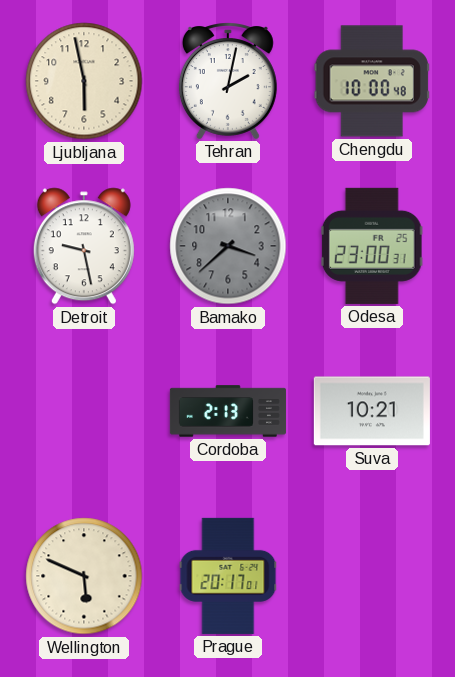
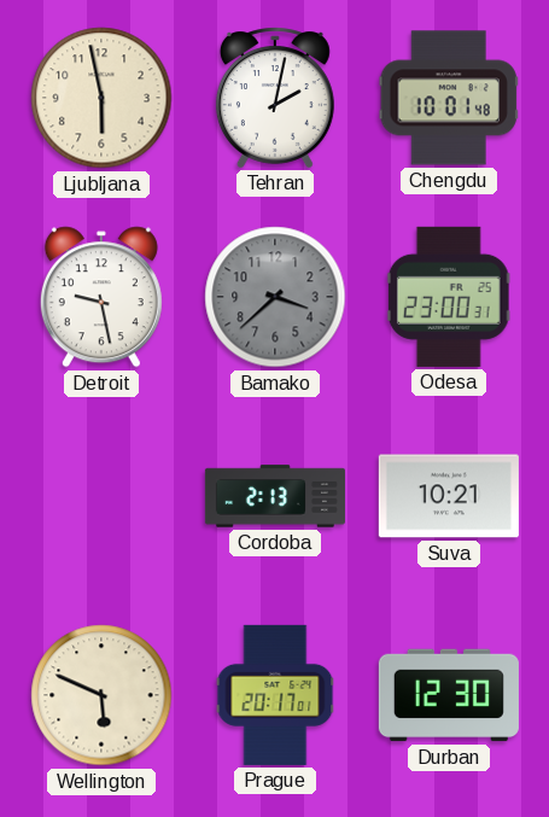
Chengdu: 10:00 -> 10:01 (449, 98)
Durban: none -> 12:30 (449, 695)
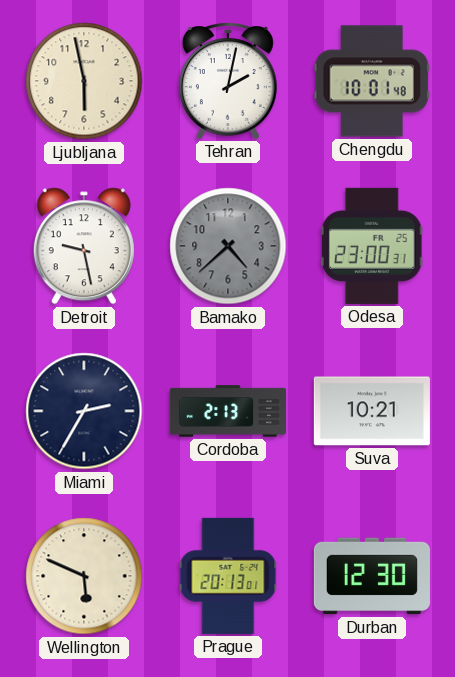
Bamako: 3:38 -> 4:38 (228, 246)
Miami: none -> 2:35 (84, 411)
Prague: 20:17 -> 20:13 (228, 576)
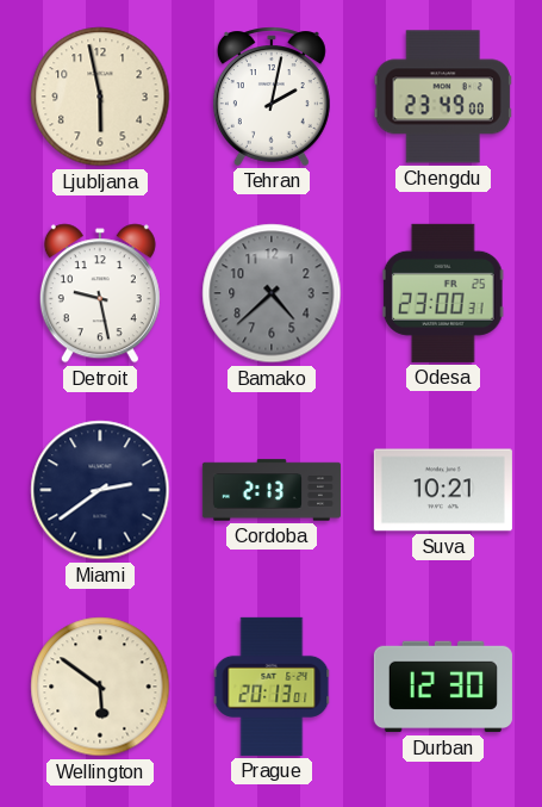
Chengdu: 10:01 -> 23:49 (443, 97)
Miami: 2:35 -> 2:39 (100, 490)
Wellington: 5:49 -> 5:51 (100, 687)
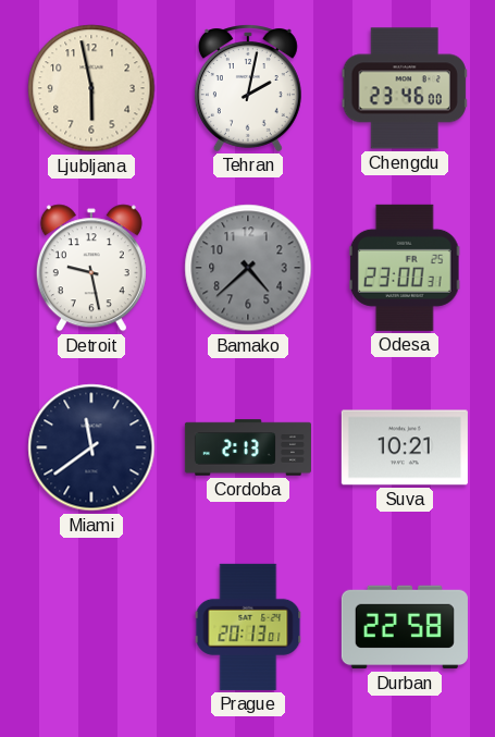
Chengdu: 23:49 -> 23:46 (405, 88)
Miami: 2:39 -> 11:39 (91, 447)
Wellington: 5:51 -> none (100, 687)
Durban: 12:30 -> 22:58 (405, 627)
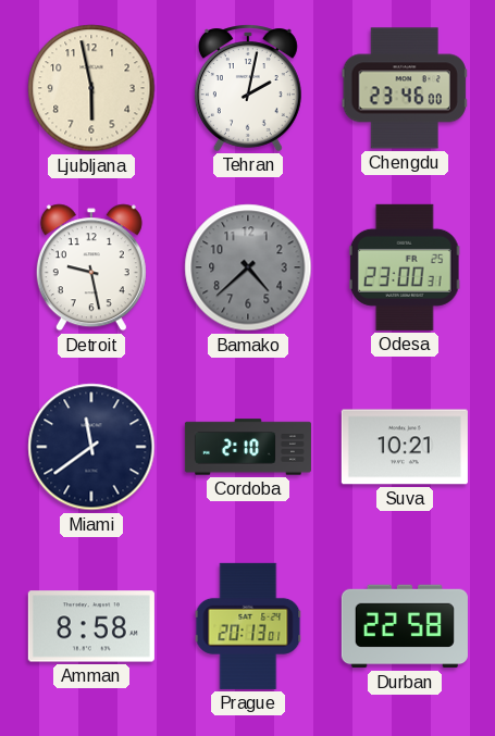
Cordoba: 2:13 -> 2:10 (248, 447)
Amman: none -> 8:58 (91, 626)
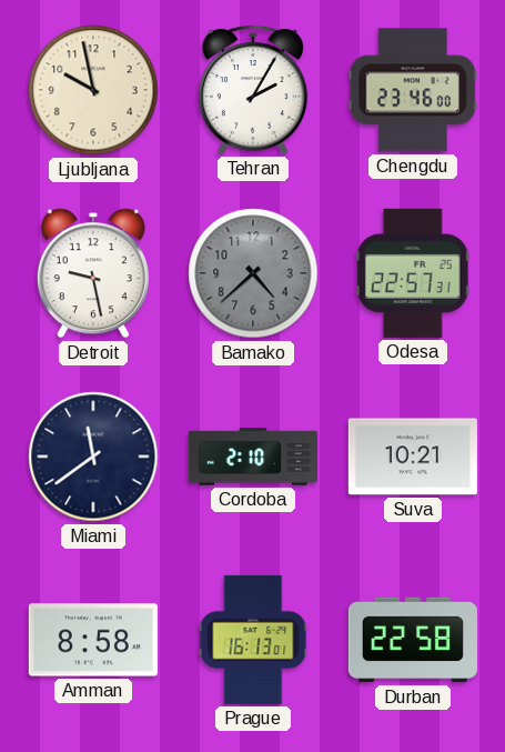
Ljubljana: 5:58 -> 9:58 (93, 90)
Tehran: 2:02 -> 2:05 (253, 90)
Odesa: 23:00 -> 22:57 (413, 273)
Prague: 20:13 -> 16:13 (253, 640)
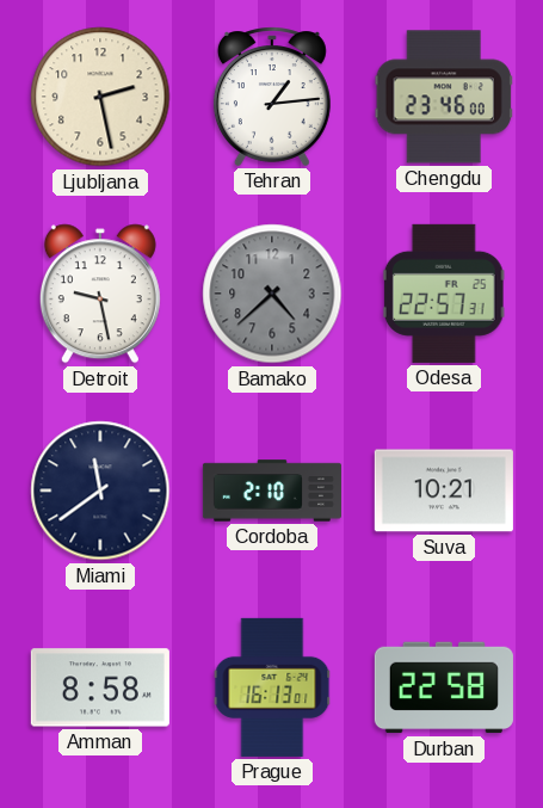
Ljubljana: 9:58 -> 2:28 (100, 97)
Tehran: 2:05 -> 1:14 (272, 97)
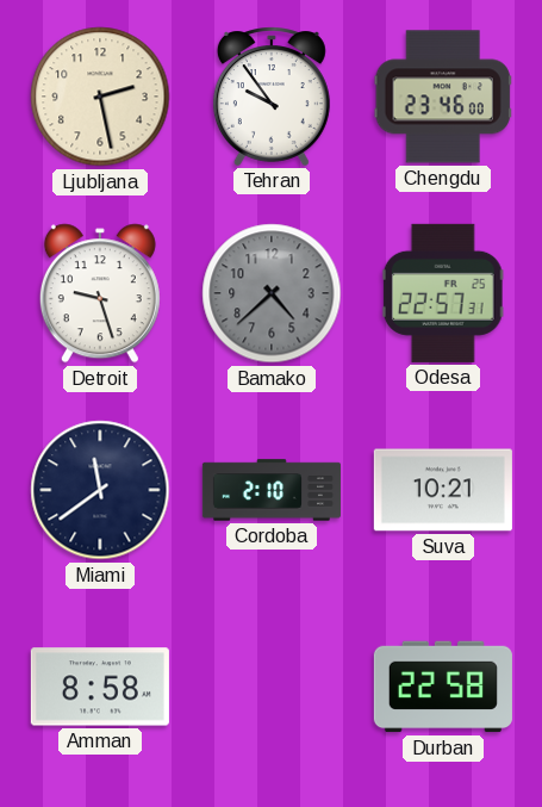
Tehran: 1:14 -> 9:54 (272, 97)
Detroit: 9:28 -> 9:27 (100, 293)
Prague: 16:13 -> none (272, 687)
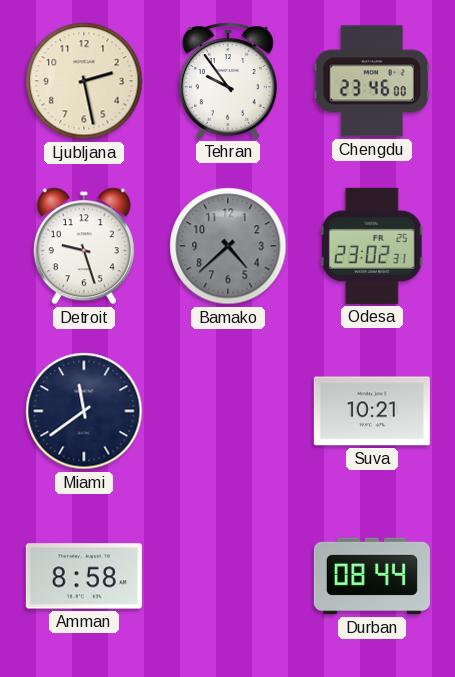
Odesa: 22:57 -> 23:02 (372, 246)
Cordoba: 2:10 -> none (272, 490)
Durban: 22:58 -> 08:44 (372, 576)
